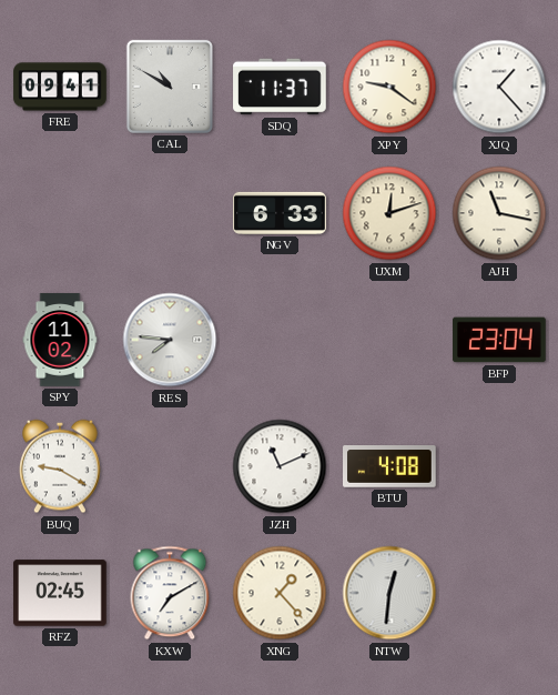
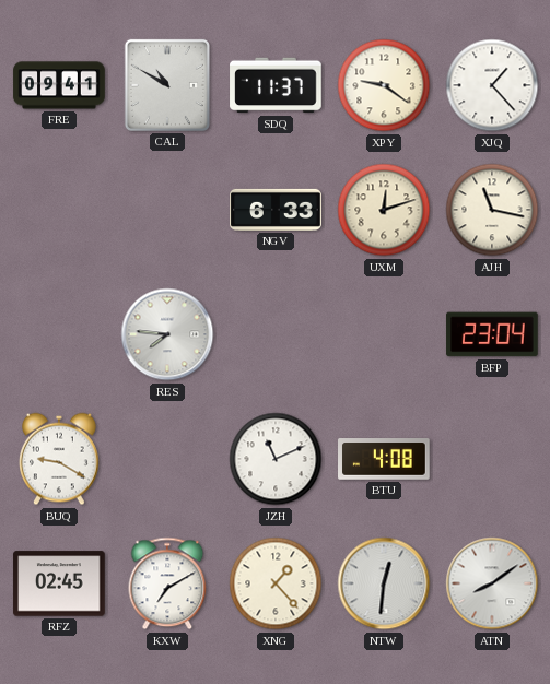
SPY: 11:02 -> none (60, 340)
ATN: none -> 8:09 (492, 583)
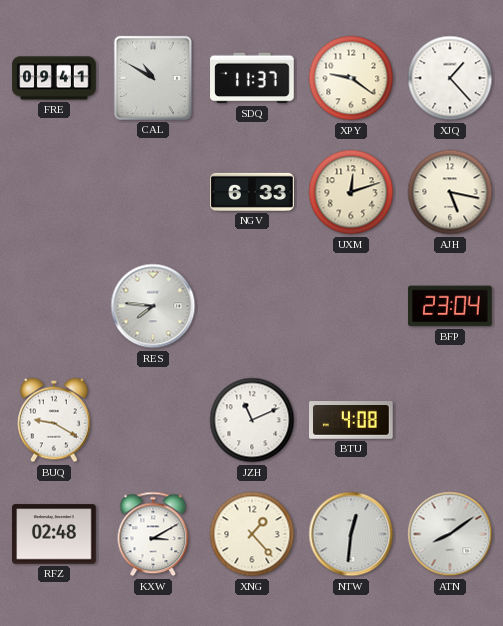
AJH: 11:17 -> 5:17 (450, 192)
RFZ: 02:45 -> 02:48 (54, 534)
KXW: 7:10 -> 3:10 (153, 534)
